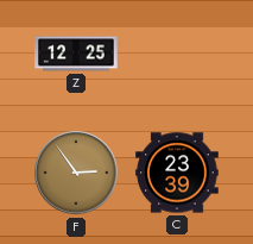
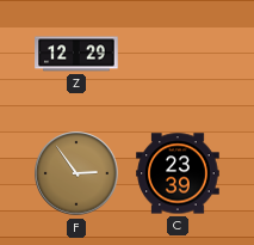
Z: 12:25 -> 12:29 (76, 54)
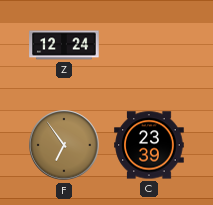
Z: 12:29 -> 12:24 (64, 45)
F: 2:54 -> 6:54 (64, 145)
